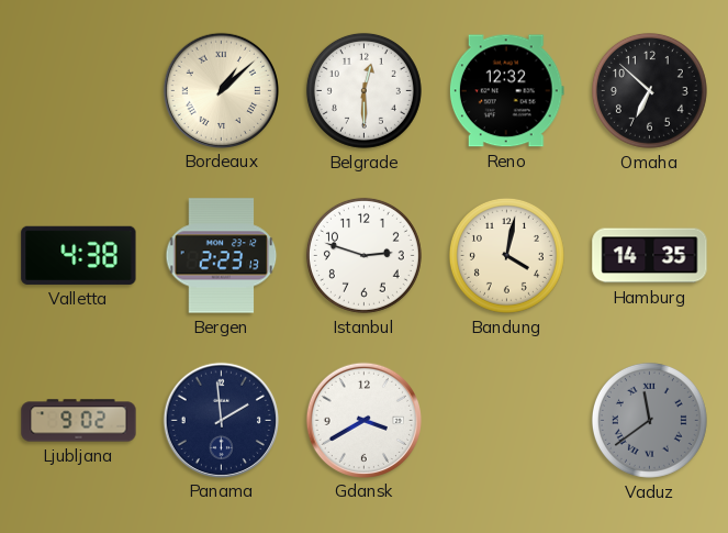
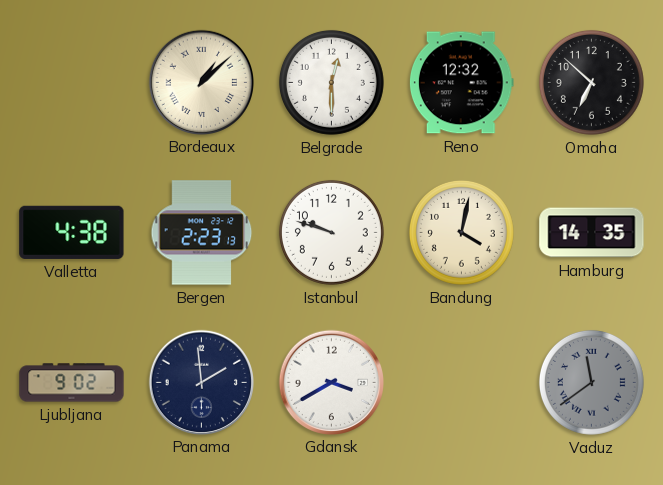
Istanbul: 2:48 -> 9:48 (331, 232)
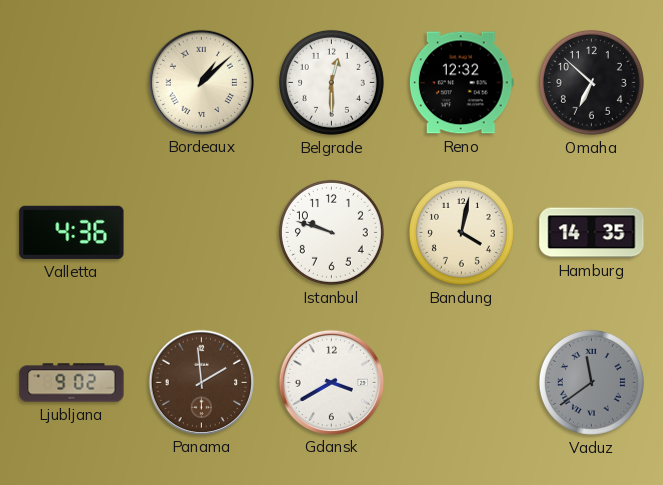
Valletta: 4:38 -> 4:36 (72, 232)
Bergen: 2:23 -> none (202, 233)
Panama dial: navy -> brown (201, 382)
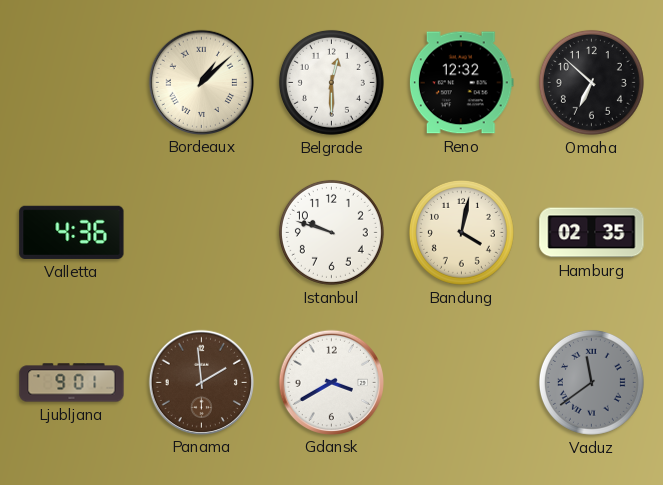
Hamburg: 14:35 -> 02:35 (592, 233)
Ljubljana: 9:02 -> 9:01 (72, 383)
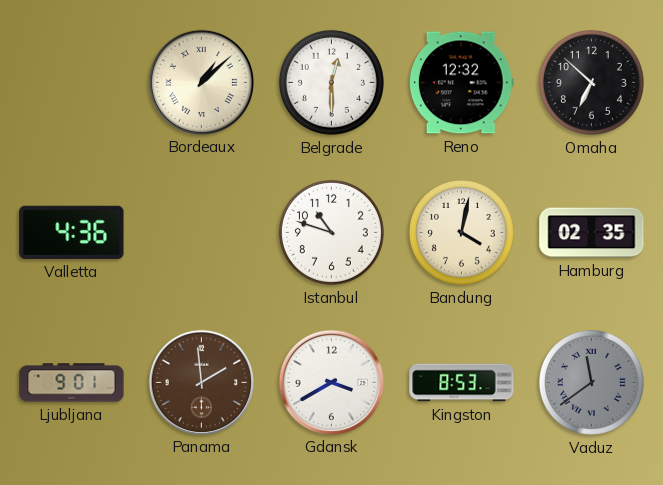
Istanbul: 9:48 -> 10:48 (331, 232)
Kingston: none -> 8:53 (462, 383)
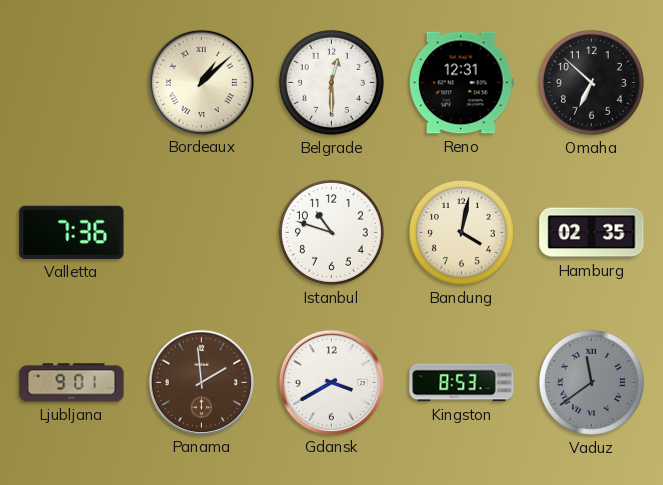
Reno: 12:32 -> 12:31 (461, 83)
Valletta: 4:36 -> 7:36 (72, 232)
